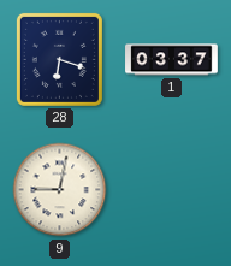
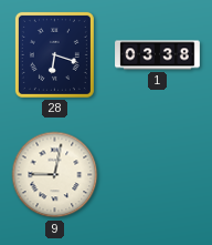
1: 03:37 -> 03:38 (158, 55)
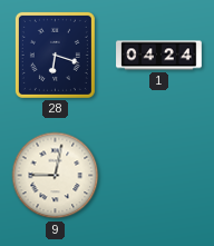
1: 03:38 -> 04:24 (159, 56)
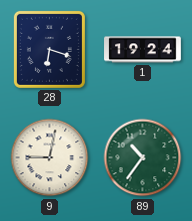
1: 04:24 -> 19:24 (143, 50)
89: none -> 10:36 (143, 158)
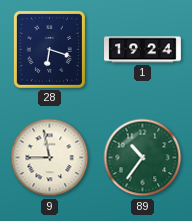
9: 9:02 -> 8:58 (50, 158)
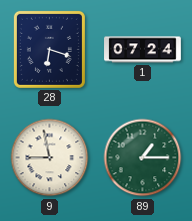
1: 19:24 -> 07:24 (143, 50)
89: 10:36 -> 1:15 (143, 158)
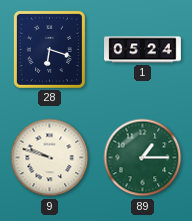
1: 07:24 -> 05:24 (143, 50)
9: 8:58 -> 9:48 (50, 158)
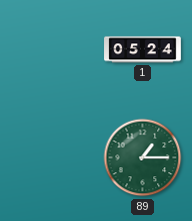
28: 6:18 -> none (49, 49)
9: 9:48 -> none (50, 158)
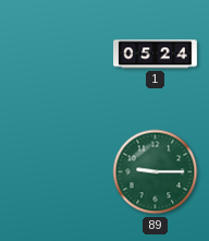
89: 1:15 -> 9:15 (156, 172)
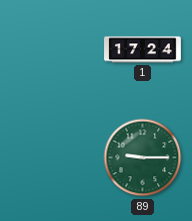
1: 05:24 -> 17:24 (143, 50)
